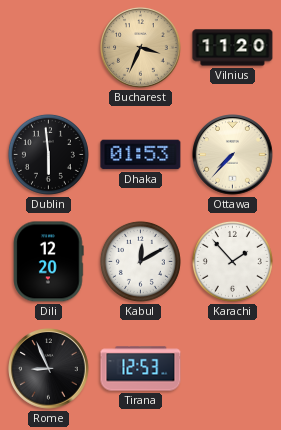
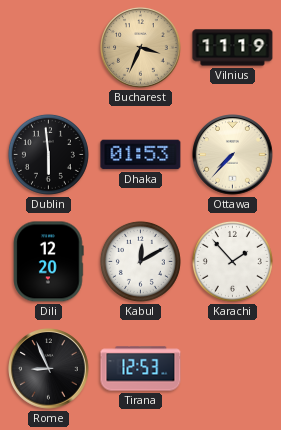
Vilnius: 11:20 -> 11:19 (233, 48)
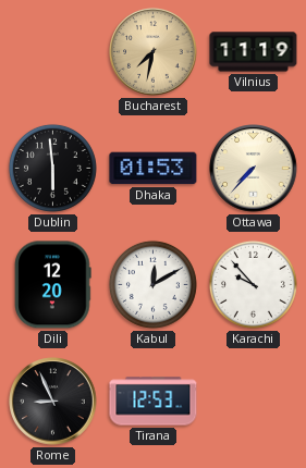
Bucharest: 3:34 -> 7:32 (154, 52)
Karachi: 1:53 -> 9:53 (253, 284)
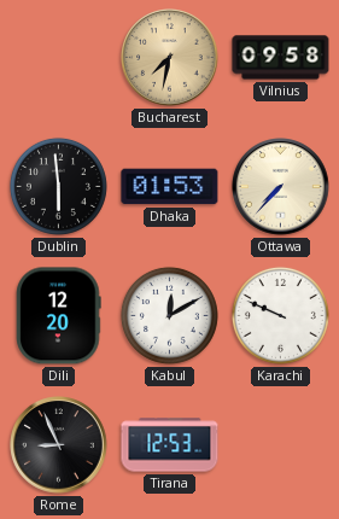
Vilnius: 11:19 -> 09:58 (281, 58)
Karachi: 9:53 -> 9:49 (280, 315)
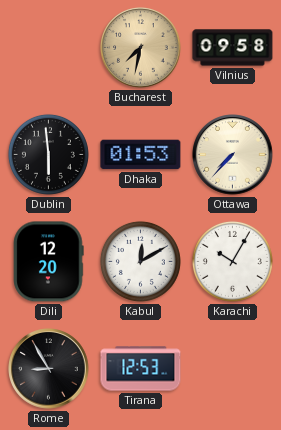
Karachi: 9:49 -> 10:05 (232, 261)
Rome: 8:56 -> 8:55 (49, 369)
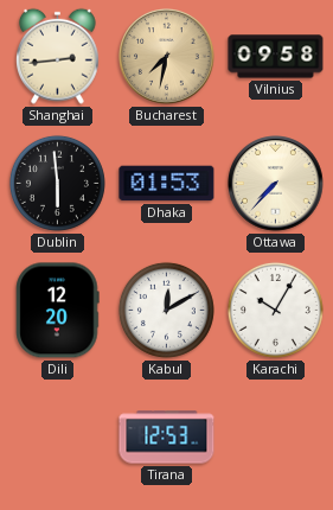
Shanghai: none -> 2:44 (58, 56)
Rome: 8:55 -> none (49, 369)
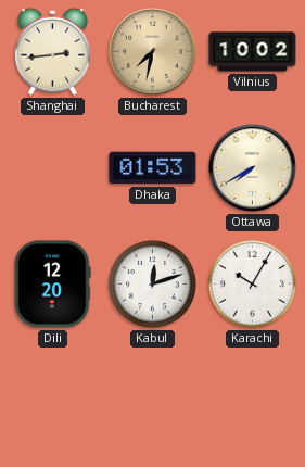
Vilnius: 09:58 -> 10:02 (253, 52)
Dublin: 5:59 -> none (57, 183)
Ottawa: 7:37 -> 7:40 (253, 168)
Kabul: 12:10 -> 12:12 (152, 283)
Tirana: 12:53 -> none (167, 438)
